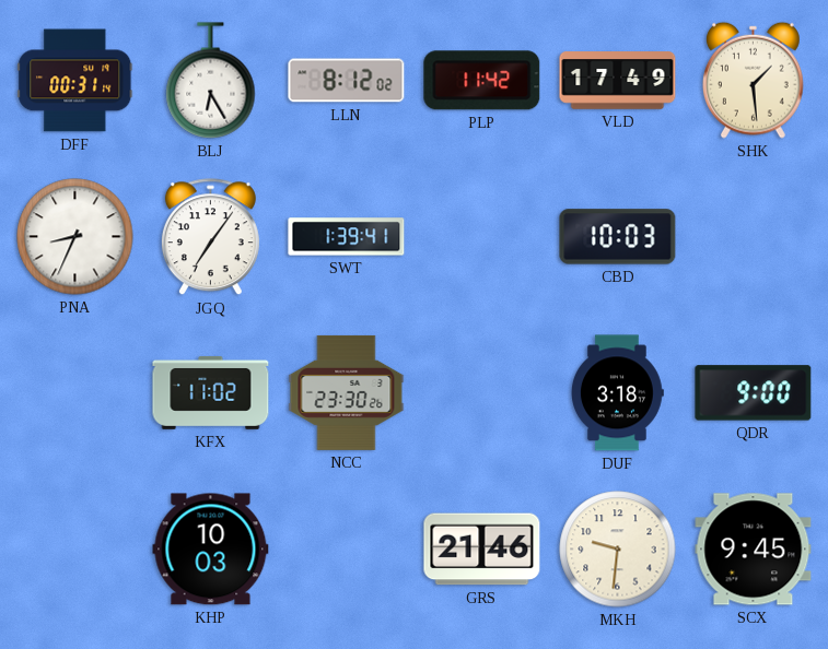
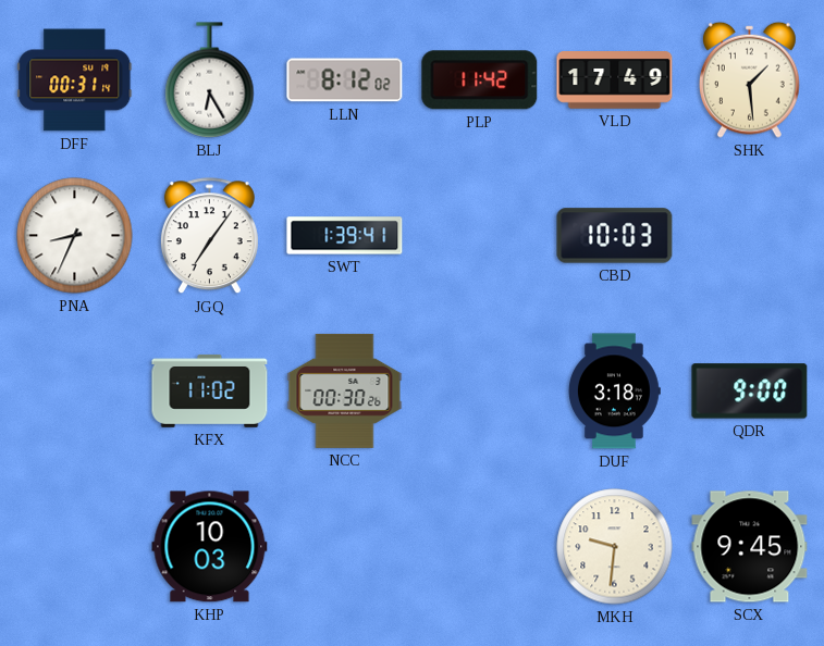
NCC: 23:30 -> 00:30 (345, 390)
GRS: 21:46 -> none (482, 550)
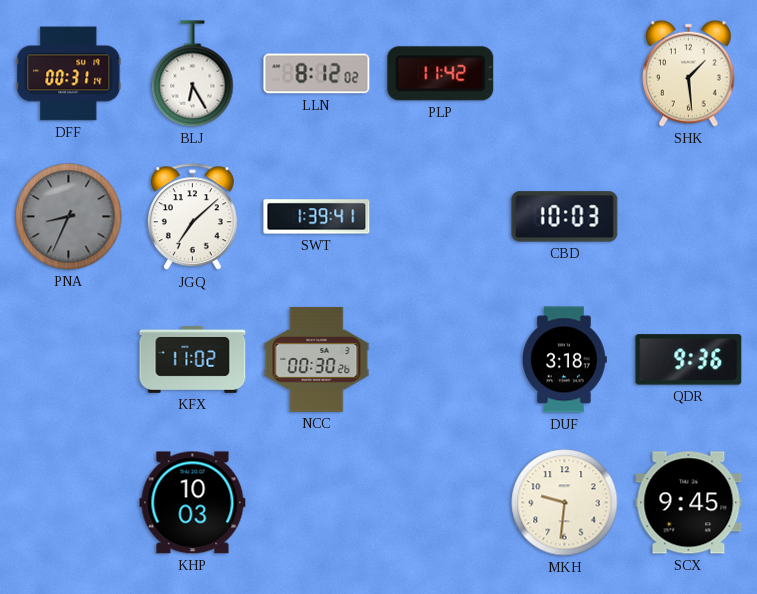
VLD: 17:49 -> none (615, 80)
PNA dial: white -> grey (69, 217)
JGQ: 7:06 -> 7:08 (192, 217)
QDR: 9:00 -> 9:36 (689, 360)
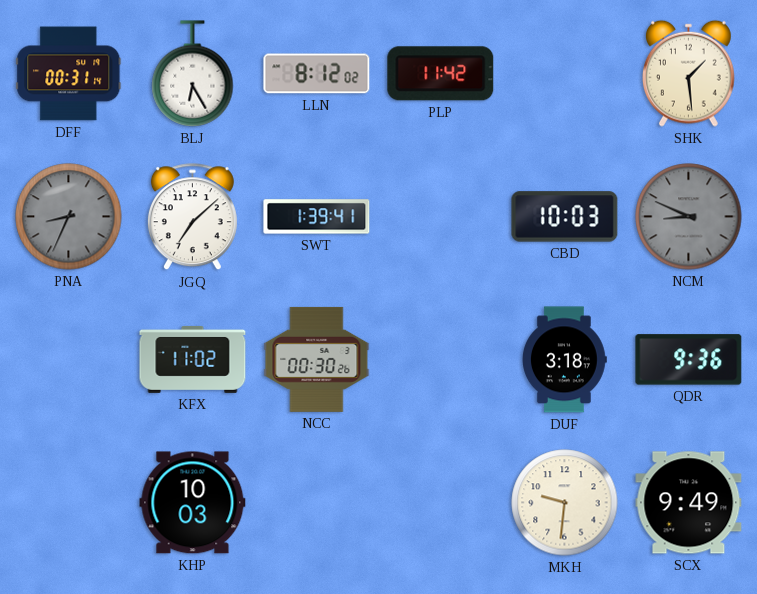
NCM: none -> 8:49 (689, 217)
SCX: 9:45 -> 9:49 (689, 503)
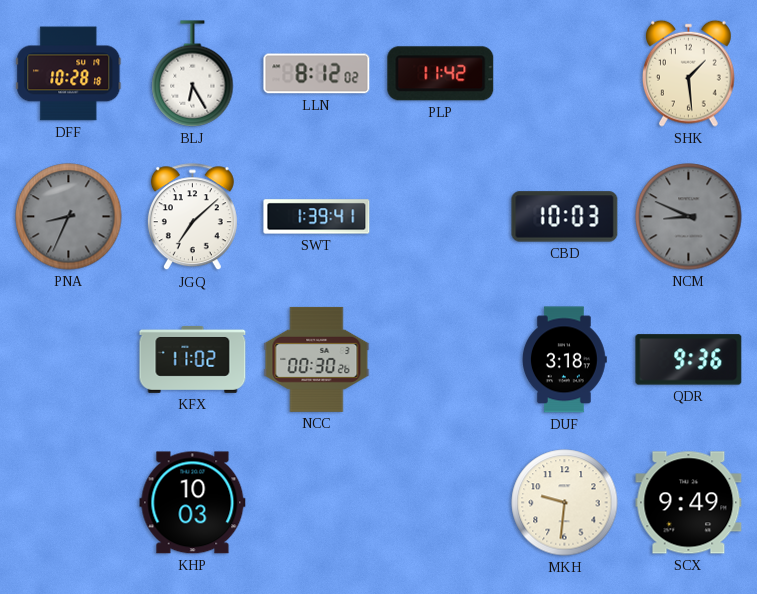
DFF: 00:31 -> 10:28 (69, 74)
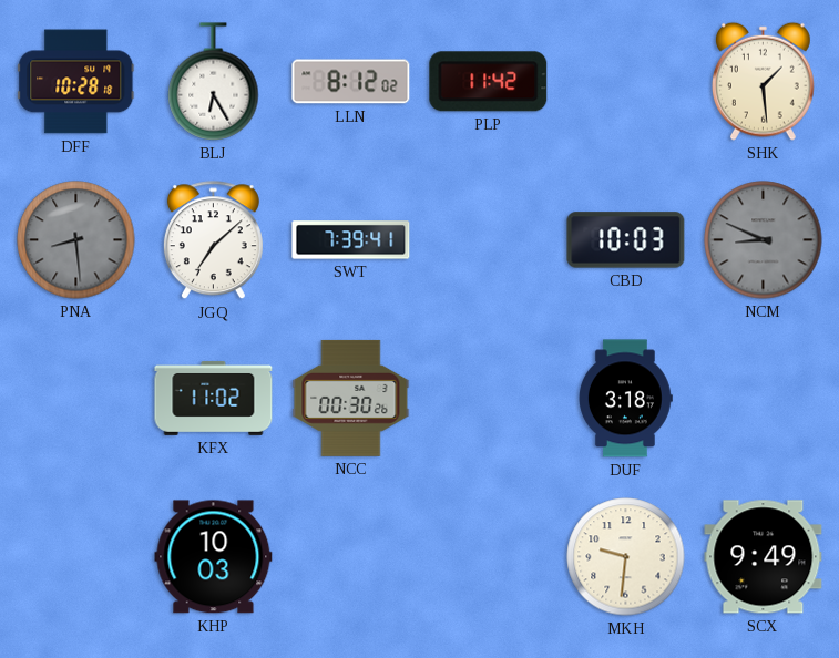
PNA: 8:34 -> 8:29 (76, 240)
SWT: 1:39 -> 7:39 (351, 240)
QDR: 9:36 -> none (689, 360)
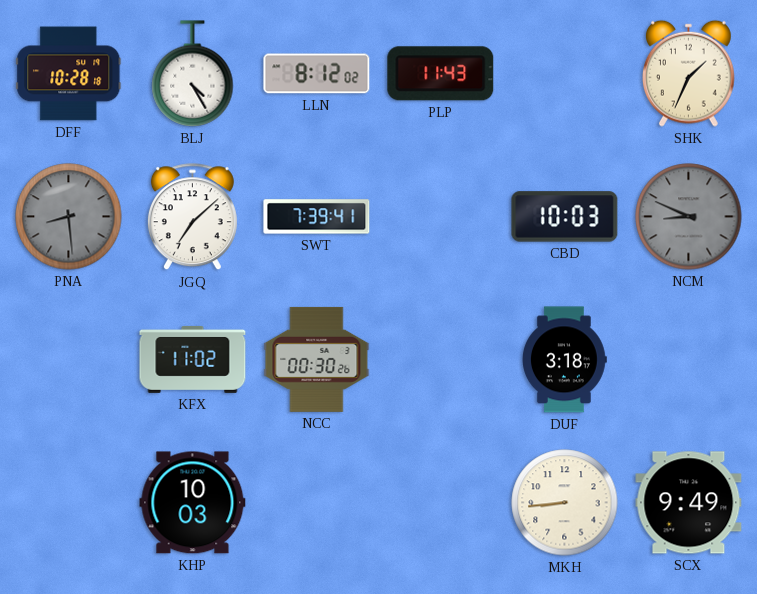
BLJ: 6:25 -> 4:25 (193, 74)
PLP: 11:42 -> 11:43 (441, 74)
SHK: 1:29 -> 1:34 (688, 73)
MKH: 9:31 -> 8:44 (565, 503)
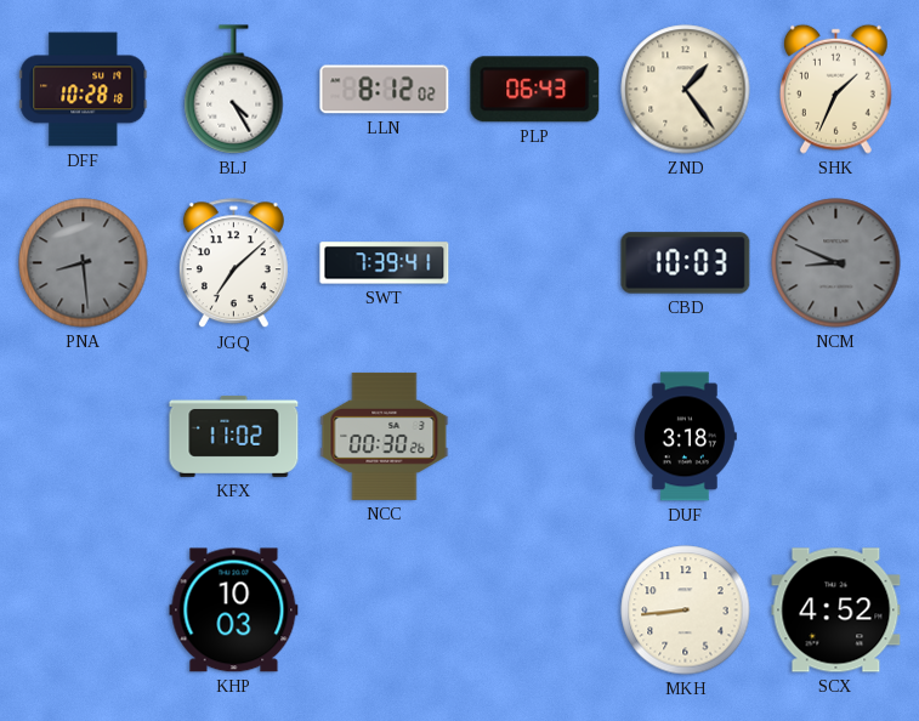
PLP: 11:43 -> 06:43 (535, 90)
ZND: none -> 1:24 (686, 90)
SCX: 9:49 -> 4:52 (836, 611)
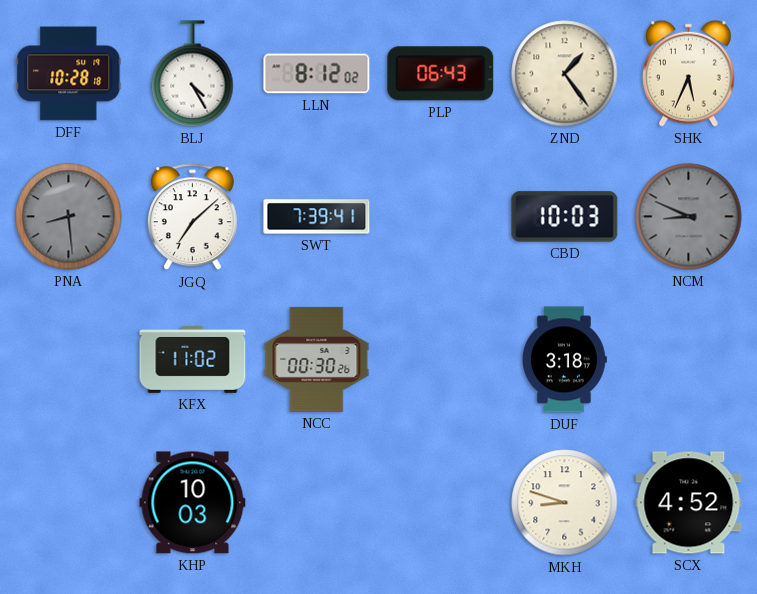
SHK: 1:34 -> 5:34 (688, 73)
MKH: 8:44 -> 8:48 (565, 503)
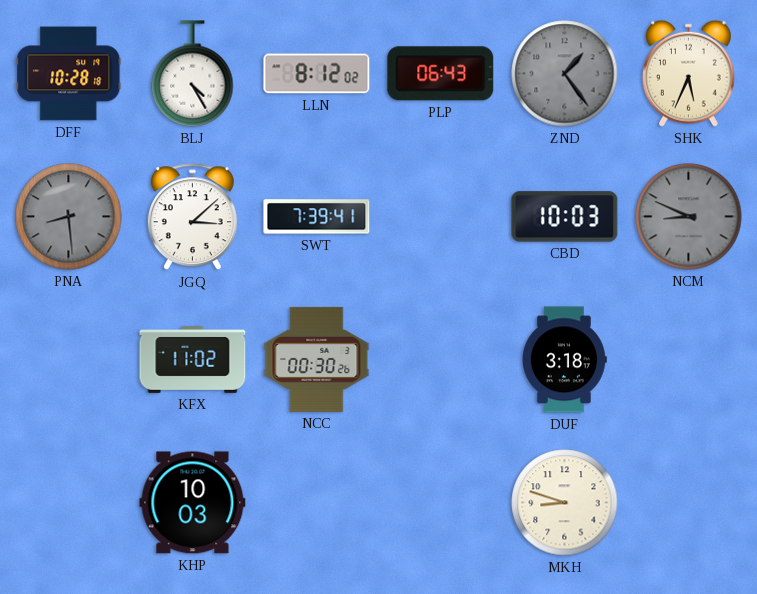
ZND dial: cream -> grey (565, 74)
JGQ: 7:08 -> 3:08 (192, 217)
SCX: 4:52 -> none (689, 503)
